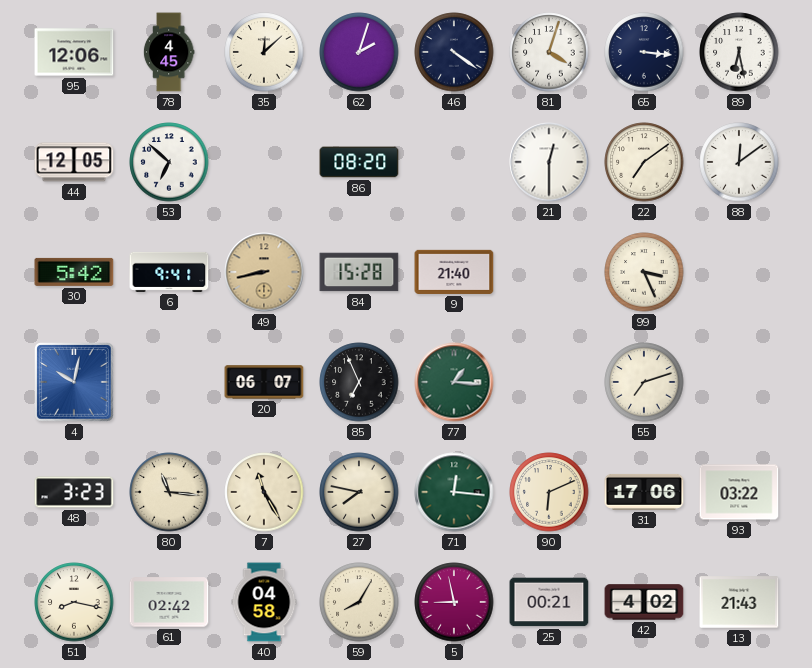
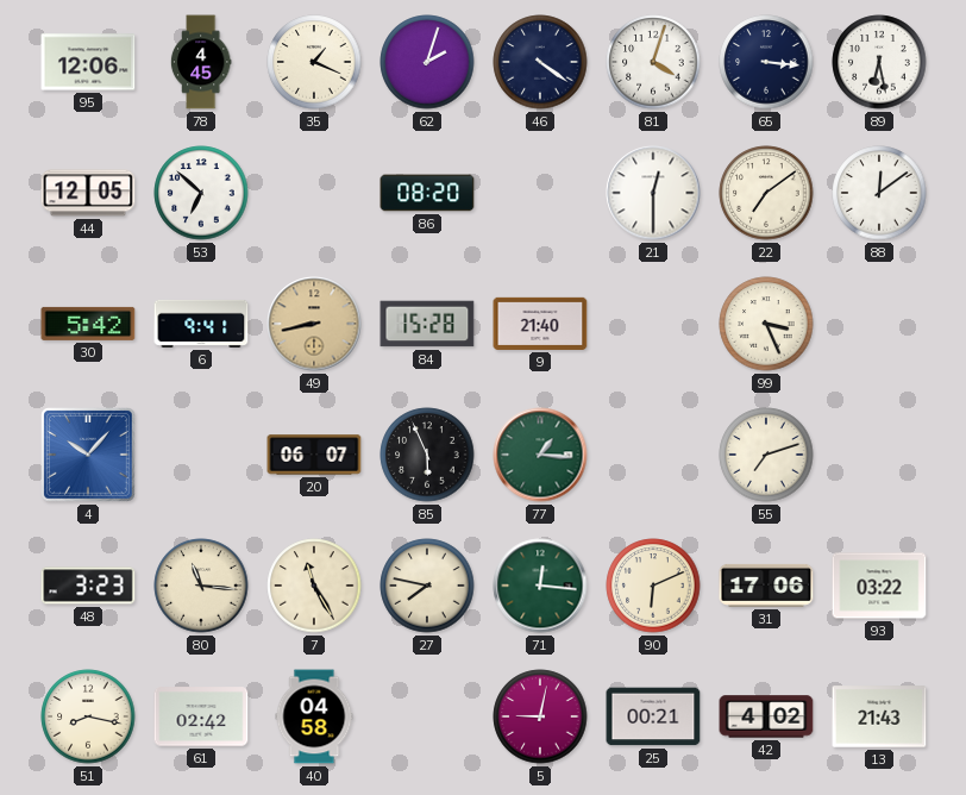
35: 12:08 -> 1:19 (314, 62)
4: 10:02 -> 10:07 (89, 456)
85: 6:56 -> 5:56 (427, 455)
59: 8:05 -> none (359, 602)
5: 8:58 -> 9:02 (540, 716)
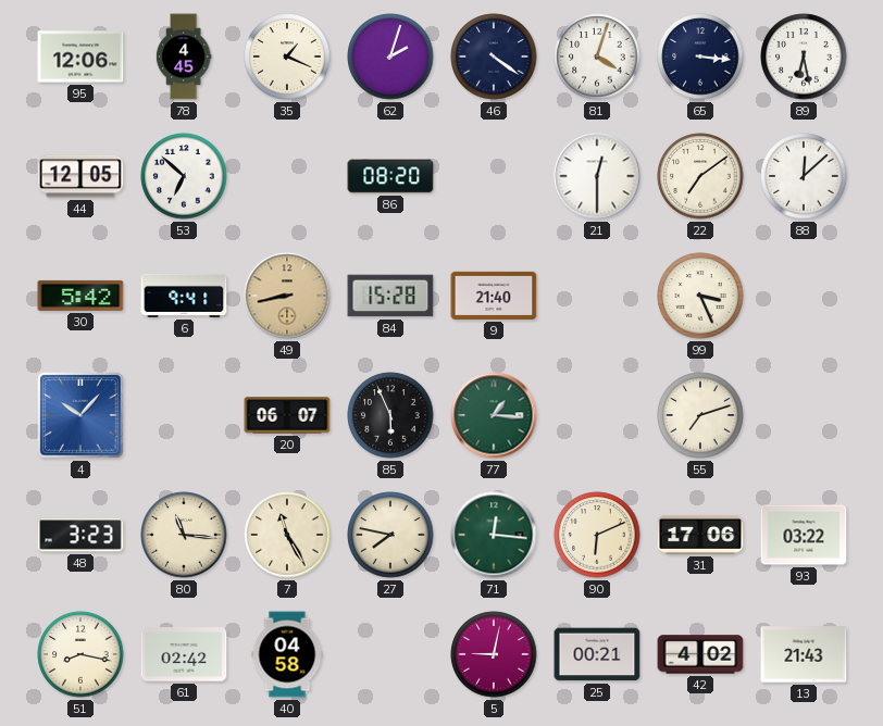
88: 12:09 -> 12:08 (804, 176)
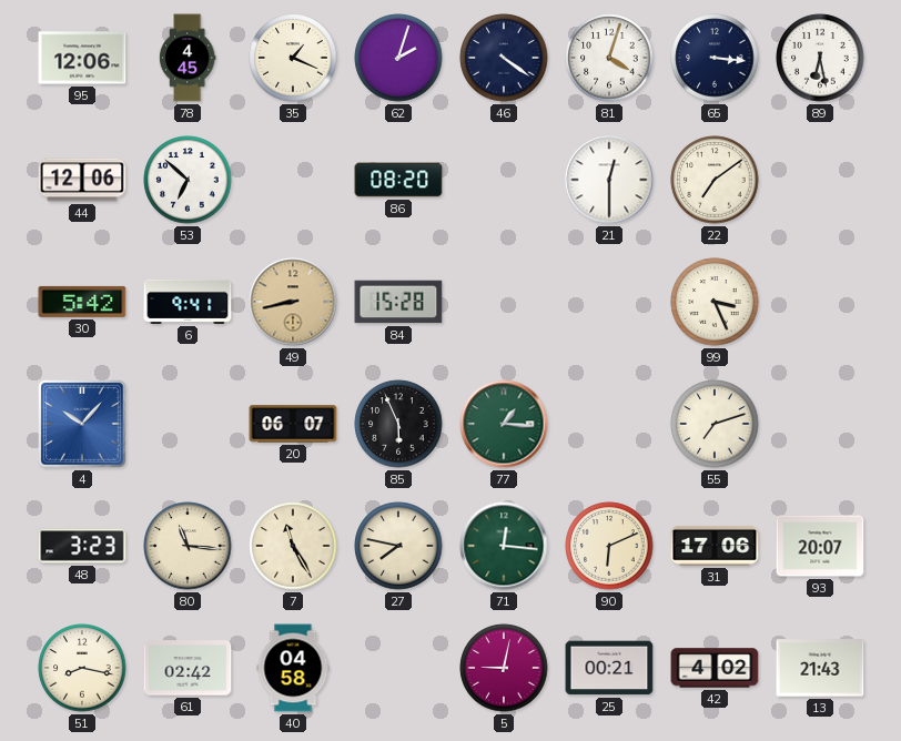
44: 12:05 -> 12:06 (82, 180)
88: 12:08 -> none (804, 176)
9: 21:40 -> none (494, 296)
93: 03:22 -> 20:07 (820, 546)
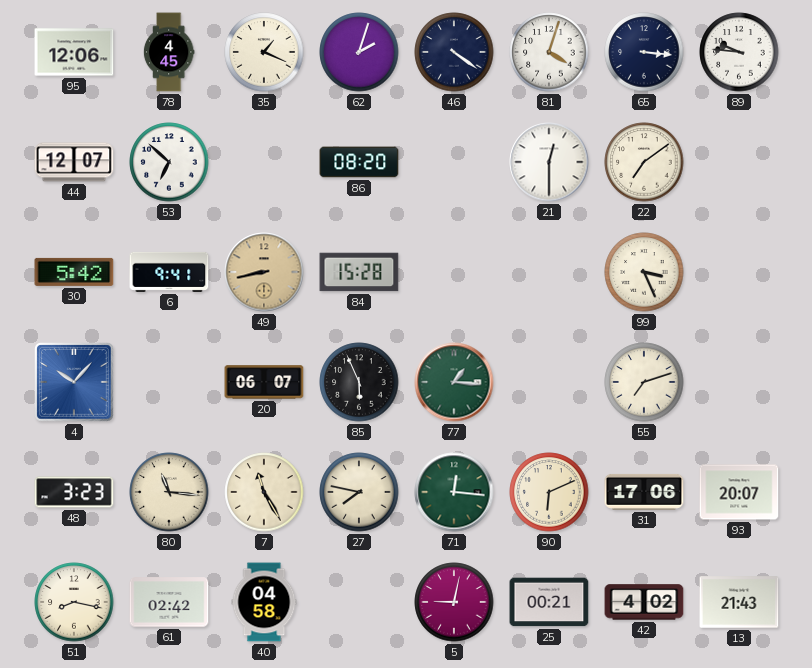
89: 6:28 -> 9:46 (739, 52)
44: 12:06 -> 12:07 (74, 162)
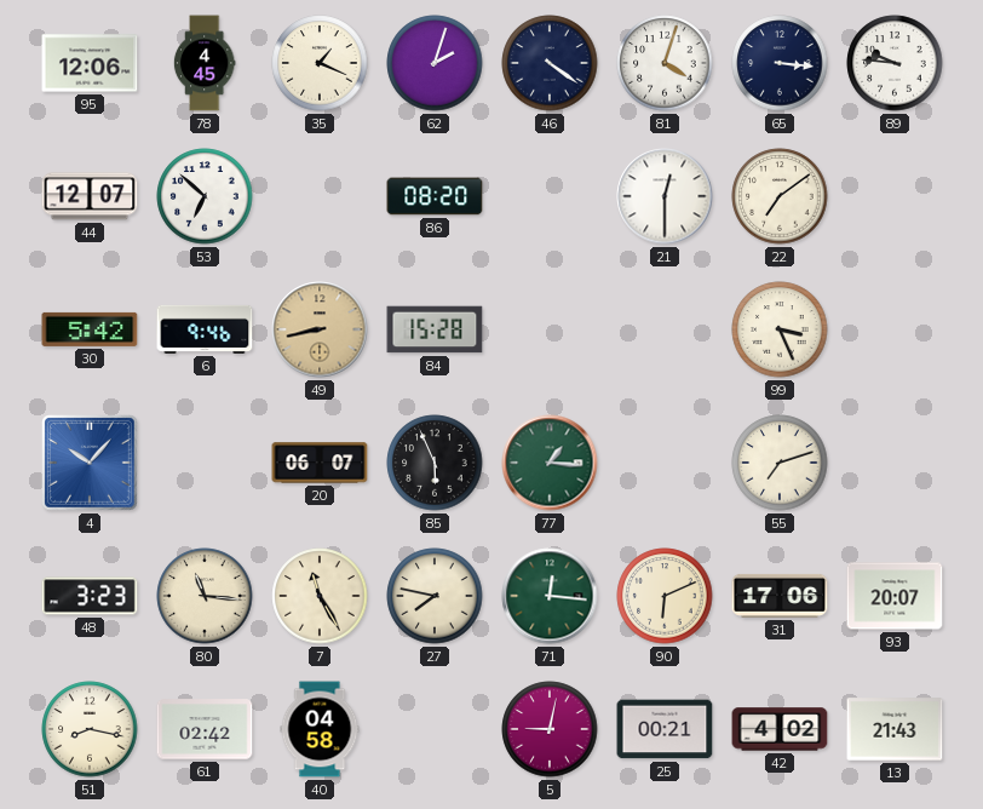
6: 9:41 -> 9:46 (205, 329)
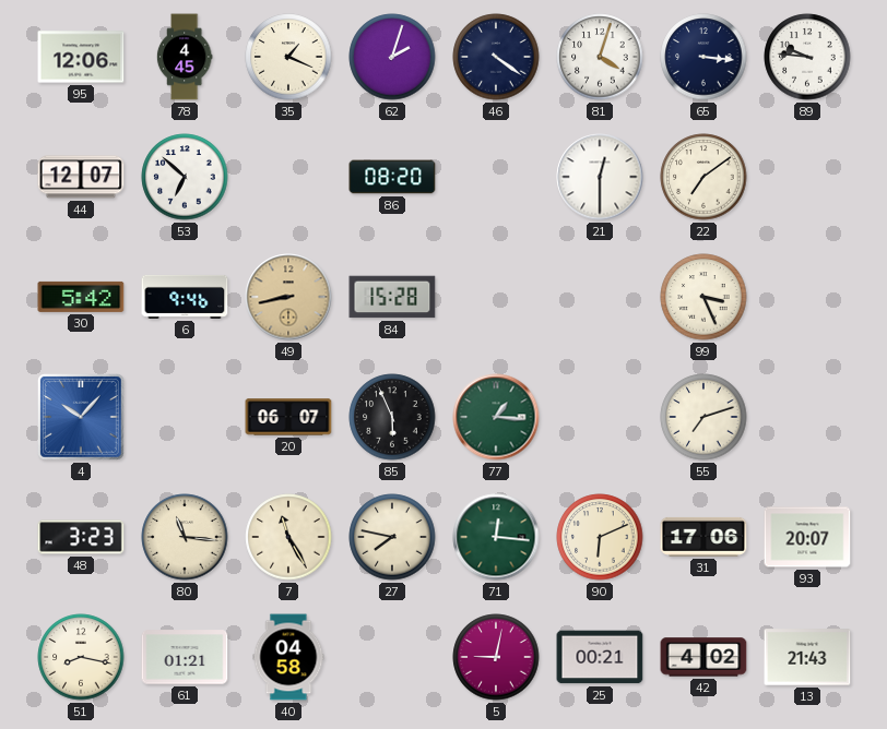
61: 02:42 -> 01:21 (185, 657)
